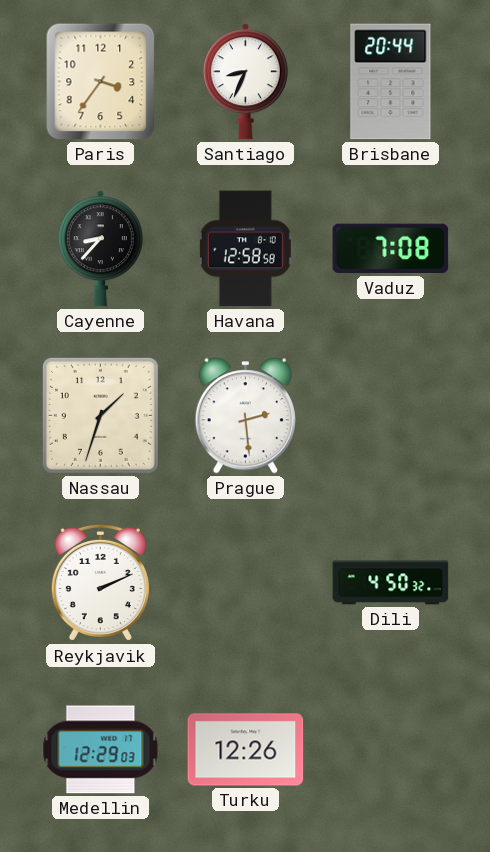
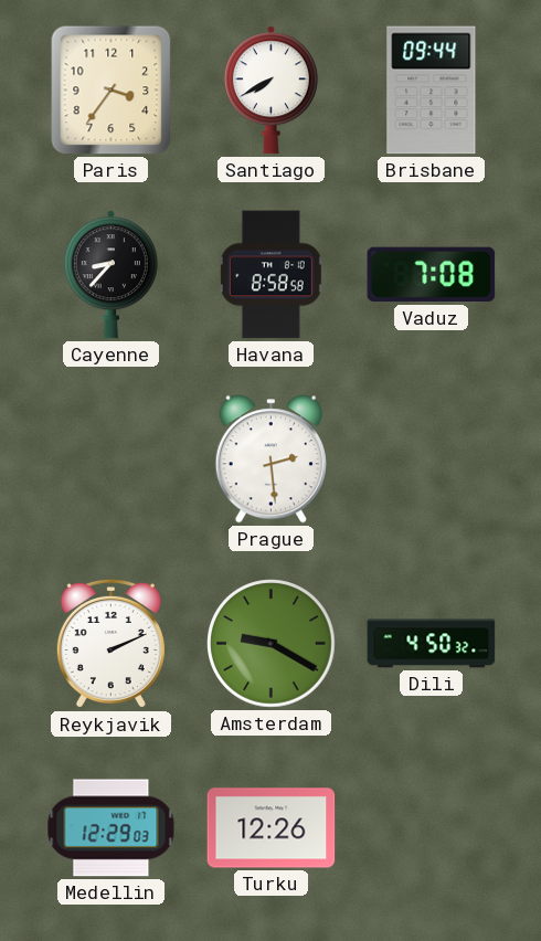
Santiago: 8:34 -> 7:40 (270, 91)
Brisbane: 20:44 -> 09:44 (432, 91)
Havana: 12:58 -> 8:58 (270, 275)
Nassau: 1:33 -> none (100, 415)
Amsterdam: none -> 9:20 (272, 644)
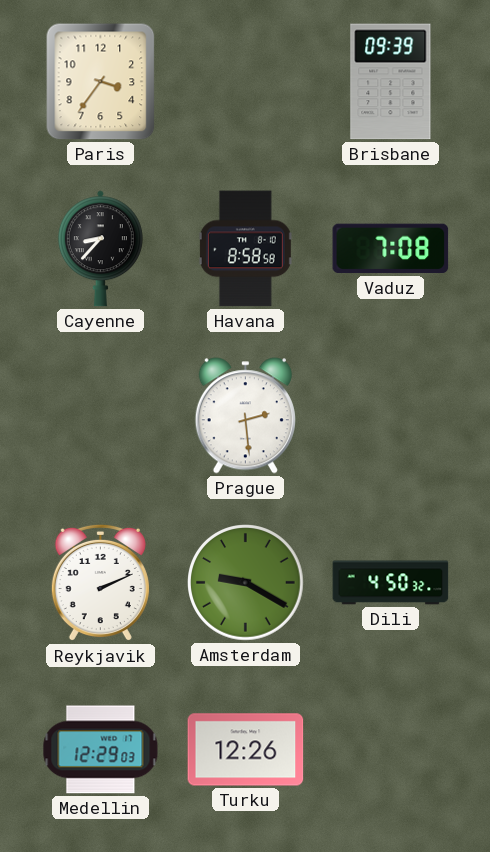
Santiago: 7:40 -> none (270, 91)
Brisbane: 09:44 -> 09:39 (391, 82)
